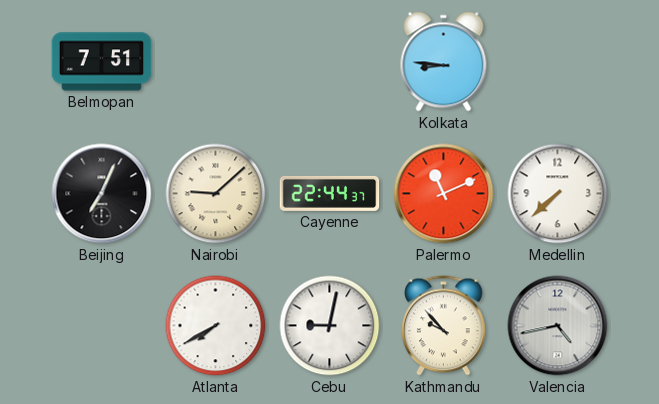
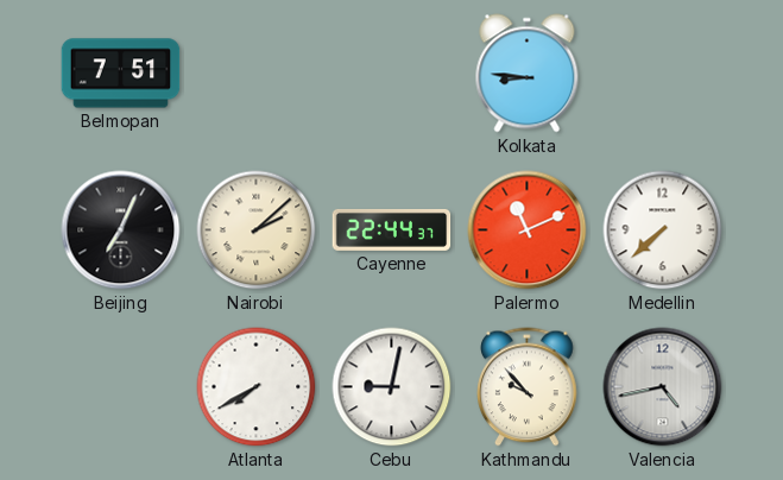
Nairobi: 9:08 -> 2:08 (257, 230)
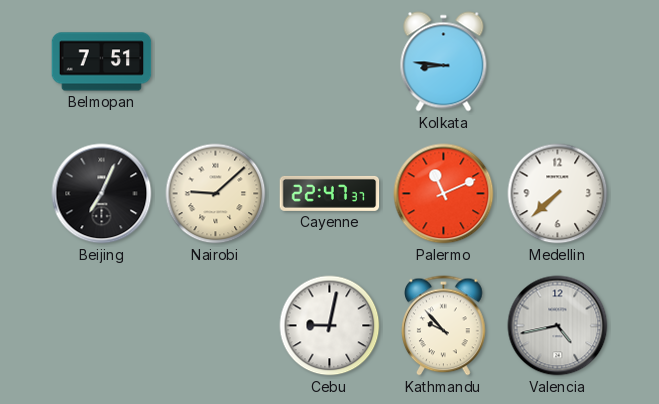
Nairobi: 2:08 -> 9:08 (216, 194)
Cayenne: 22:44 -> 22:47 (330, 193)
Atlanta: 7:40 -> none (257, 387)
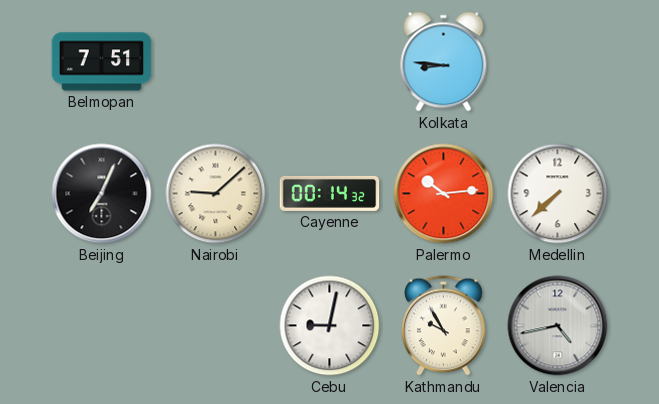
Cayenne: 22:47 -> 00:14 (330, 193)
Palermo: 11:11 -> 10:14 (444, 194)
Kathmandu: 9:53 -> 9:55 (444, 326)
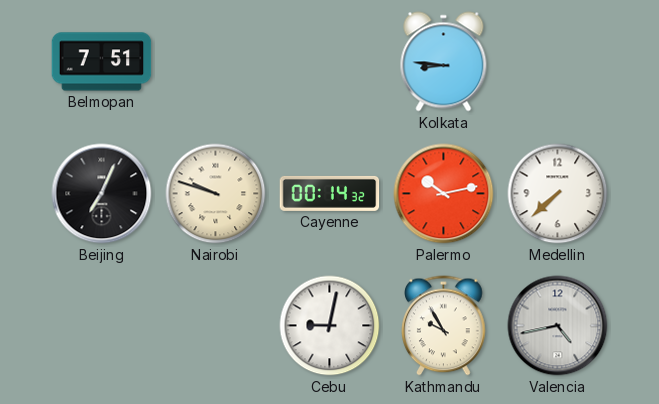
Nairobi: 9:08 -> 9:48 (216, 194)
Palermo: 10:14 -> 10:13 (444, 194)
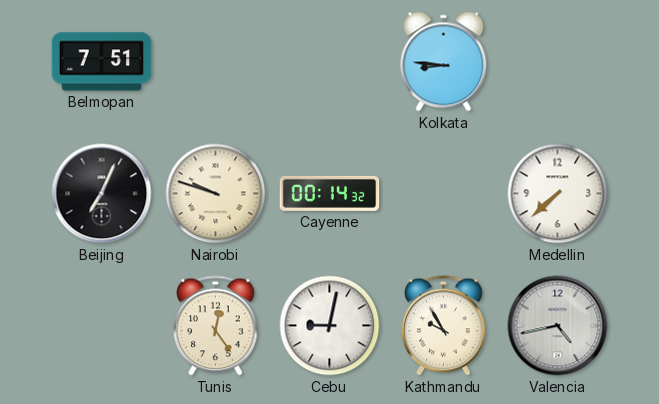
Palermo: 10:13 -> none (444, 194)
Tunis: none -> 12:24 (216, 326)
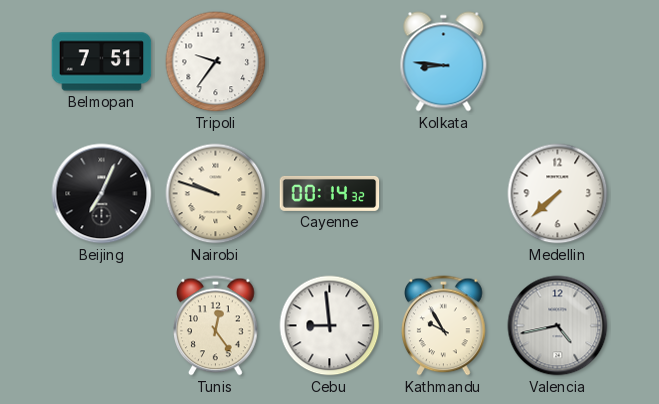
Tripoli: none -> 9:36 (216, 62)
Cebu: 9:02 -> 8:59 (330, 326)
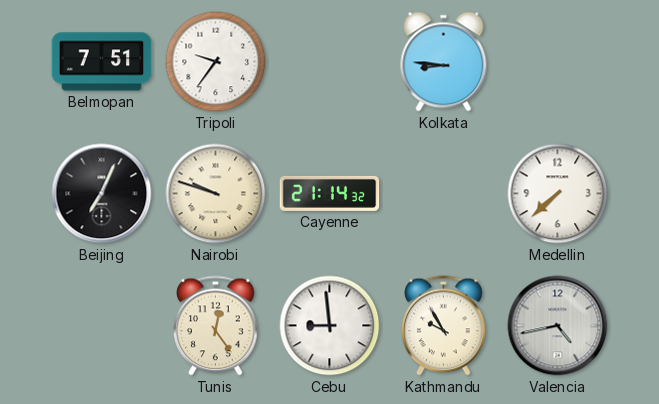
Cayenne: 00:14 -> 21:14 (330, 193)
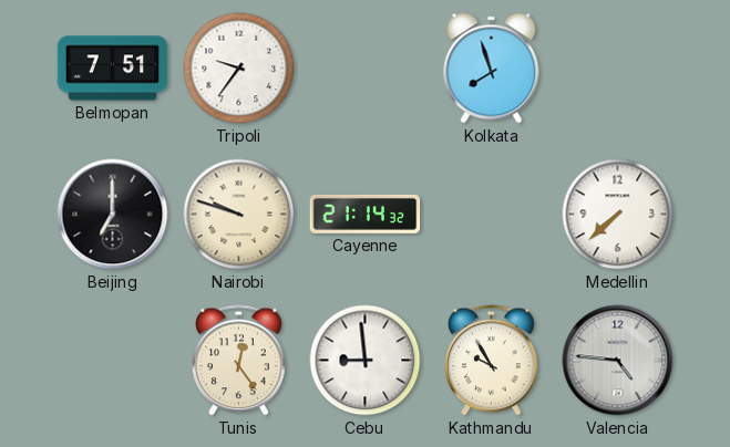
Kolkata: 8:46 -> 7:57 (492, 69)
Beijing: 7:04 -> 7:00 (113, 215)
Valencia: 4:43 -> 4:46 (618, 361)
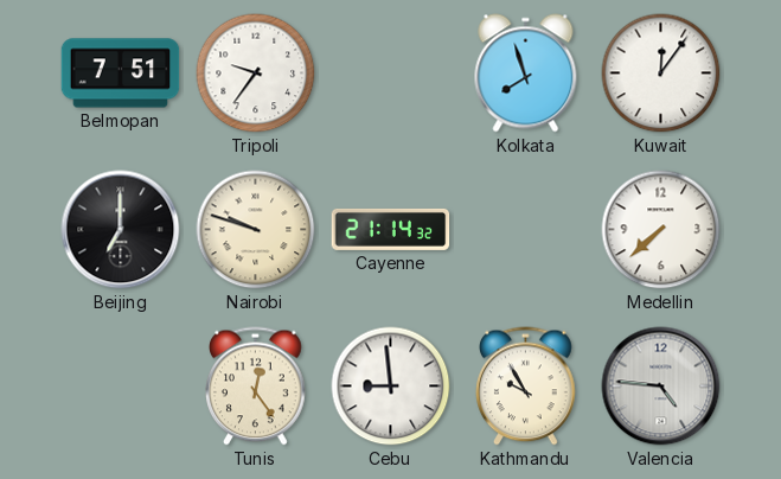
Kuwait: none -> 12:06 (661, 74)
